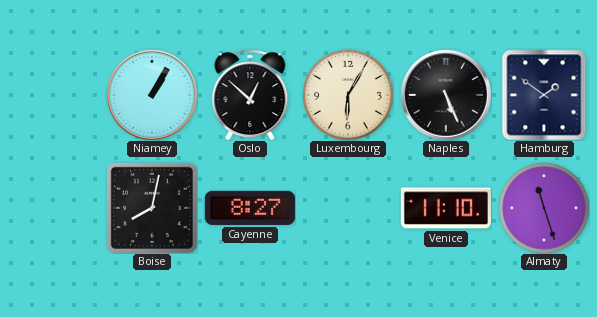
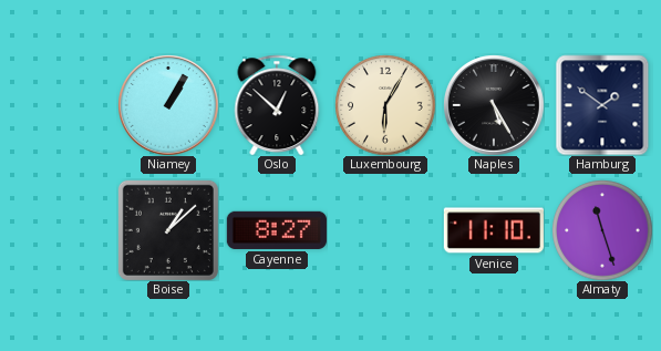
Naples: 5:26 -> 5:25 (494, 105)
Boise: 8:02 -> 1:08 (168, 230)
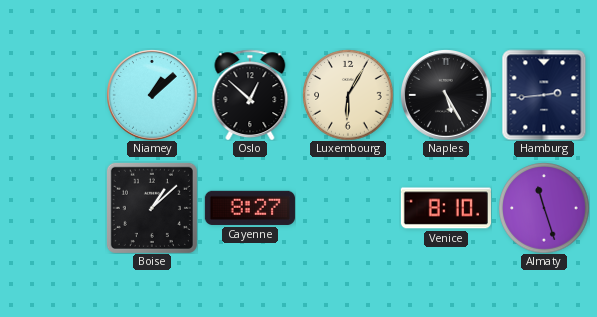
Niamey: 1:05 -> 1:08 (152, 95)
Hamburg: 1:51 -> 2:44 (544, 95)
Venice: 11:10 -> 8:10 (446, 208)
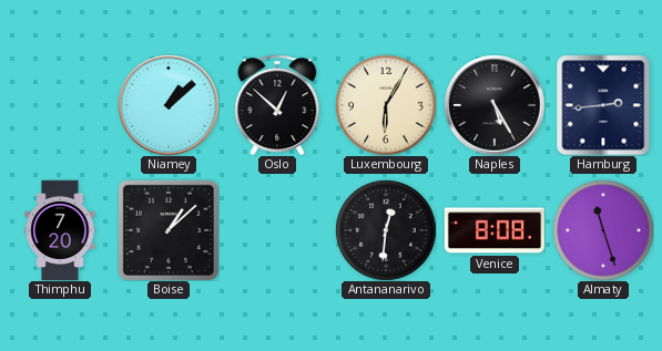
Thimphu: none -> 7:20 (60, 229)
Cayenne: 8:27 -> none (250, 208)
Antananarivo: none -> 12:31 (386, 230)
Venice: 8:10 -> 8:08 (495, 230)
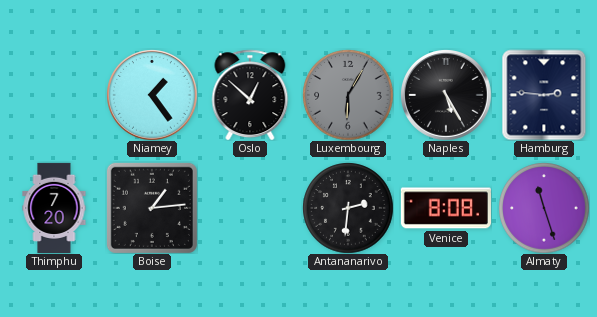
Niamey: 1:08 -> 1:24 (152, 95)
Luxembourg dial: cream -> grey (348, 95)
Hamburg: 2:44 -> 2:46 (544, 95)
Boise: 1:08 -> 1:14 (152, 208)
Antananarivo: 12:31 -> 2:31 (348, 208)
